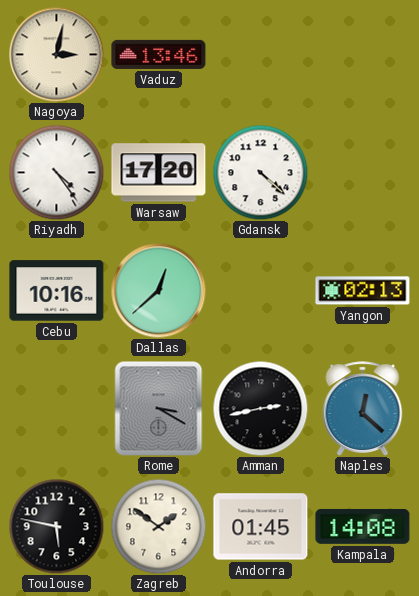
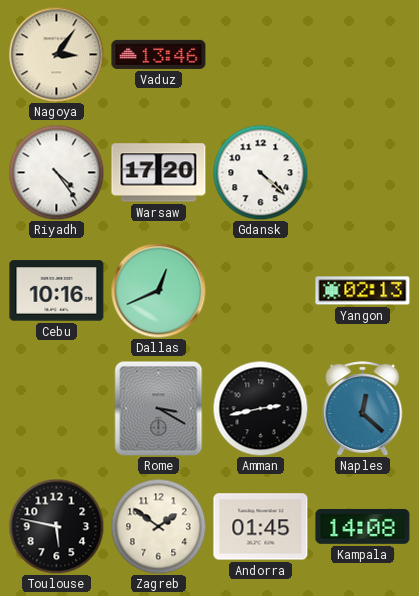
Nagoya: 3:02 -> 3:06 (56, 54)
Dallas: 12:38 -> 12:41 (158, 290)
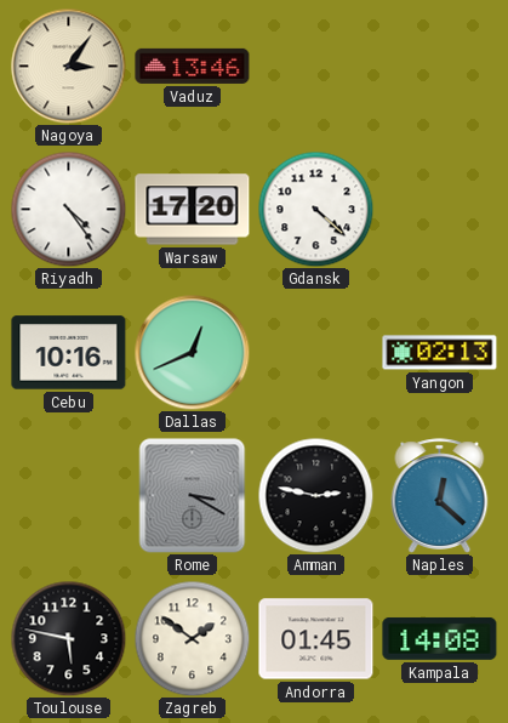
Amman: 2:43 -> 2:47 (315, 495)
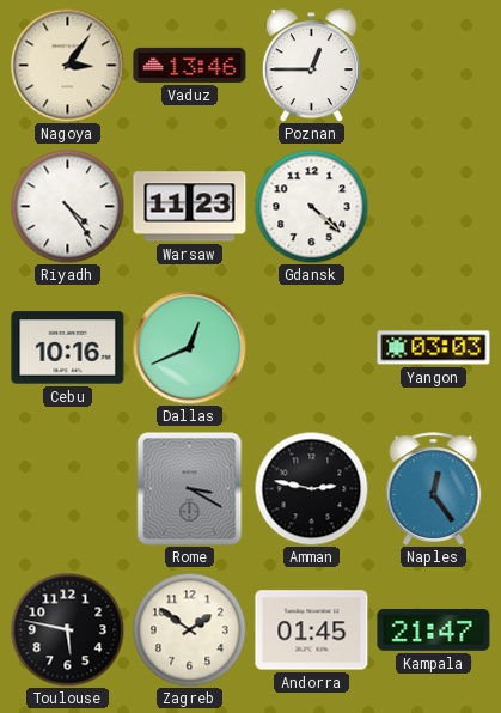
Poznan: none -> 12:45 (311, 66)
Warsaw: 17:20 -> 11:23 (190, 207)
Yangon: 02:13 -> 03:03 (434, 348)
Naples: 12:22 -> 12:24 (434, 489)
Kampala: 14:08 -> 21:47 (434, 629)
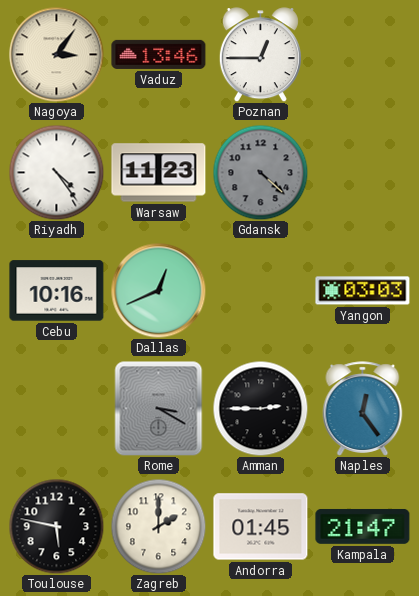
Gdansk dial: white -> grey (260, 172)
Amman: 2:47 -> 2:45 (260, 408)
Zagreb: 1:51 -> 2:00 (158, 526)
